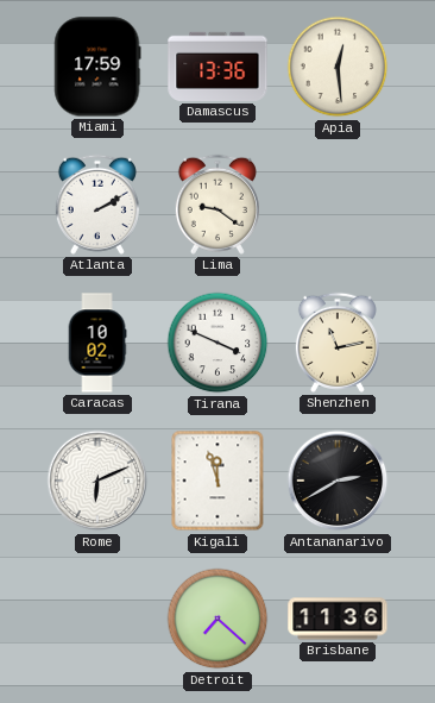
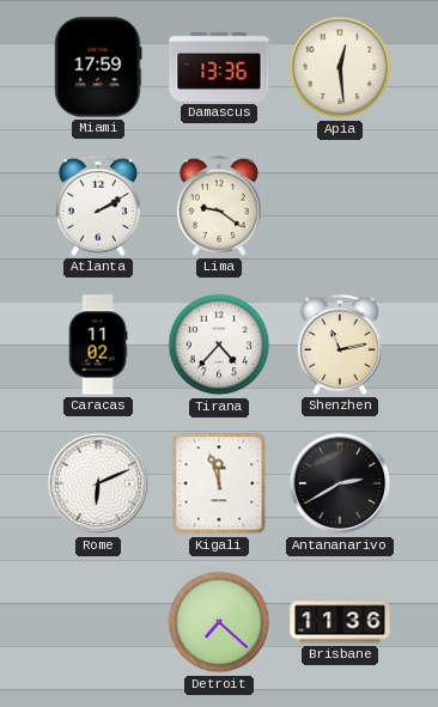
Caracas: 10:02 -> 11:02 (98, 345)
Tirana: 3:49 -> 4:37 (219, 345)
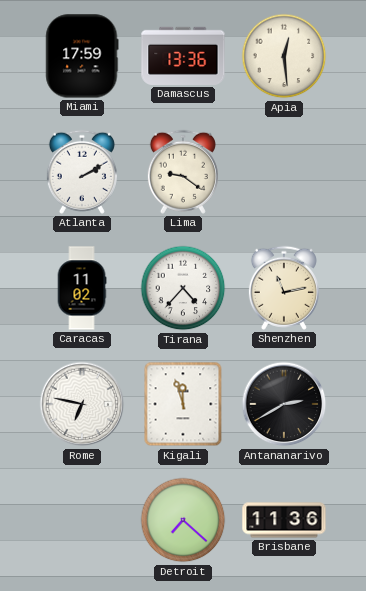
Rome: 6:11 -> 6:47 (82, 404)
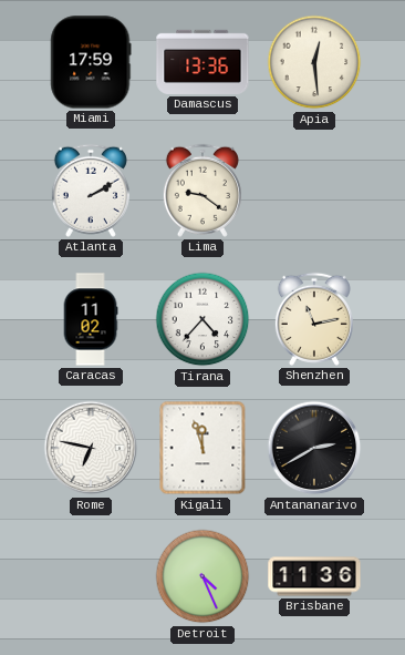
Detroit: 7:22 -> 4:26 (202, 576)
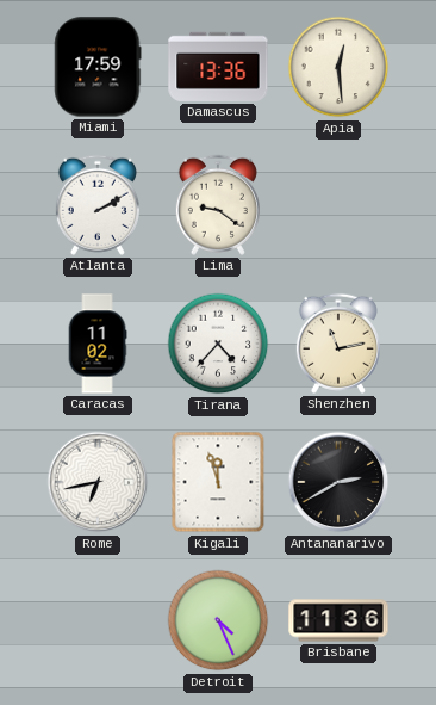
Rome: 6:47 -> 6:43 (98, 482)
